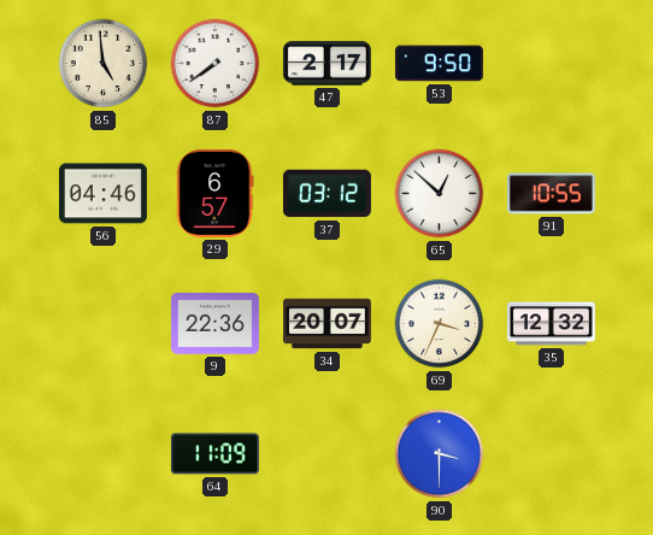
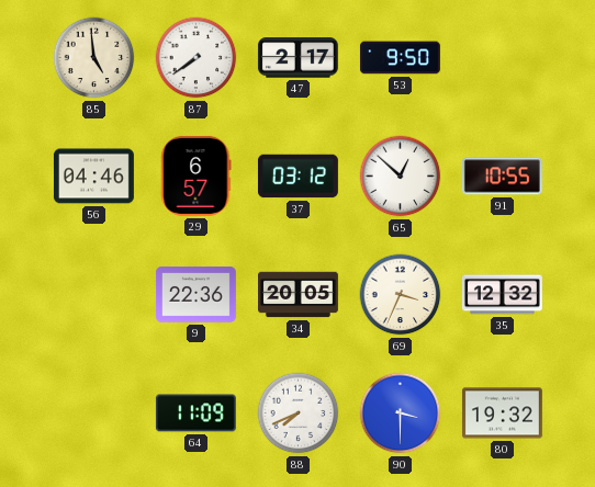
34: 20:07 -> 20:05 (299, 295)
88: none -> 7:41 (299, 414)
80: none -> 19:32 (502, 414)
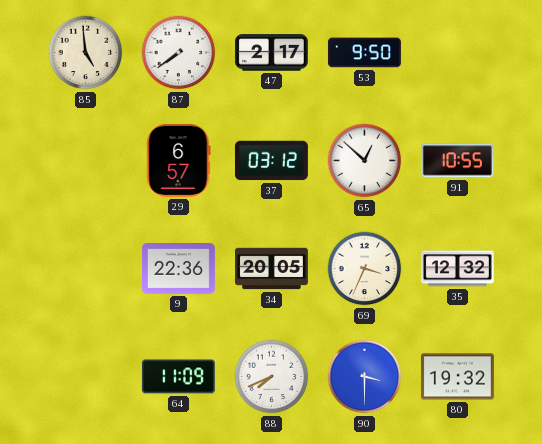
56: 04:46 -> none (93, 177)
